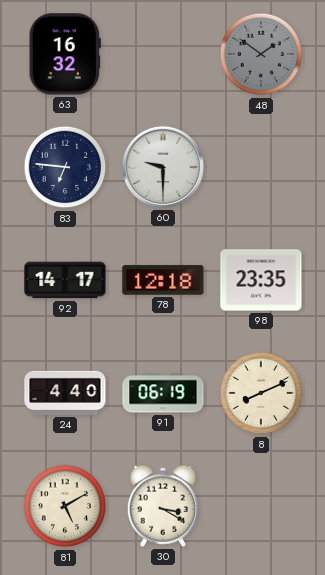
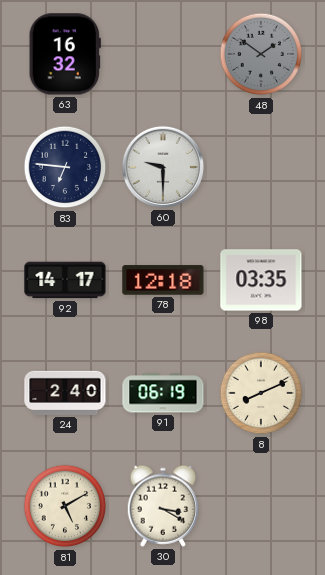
98: 23:35 -> 03:35 (261, 280)
24: 4:40 -> 2:40 (65, 393)
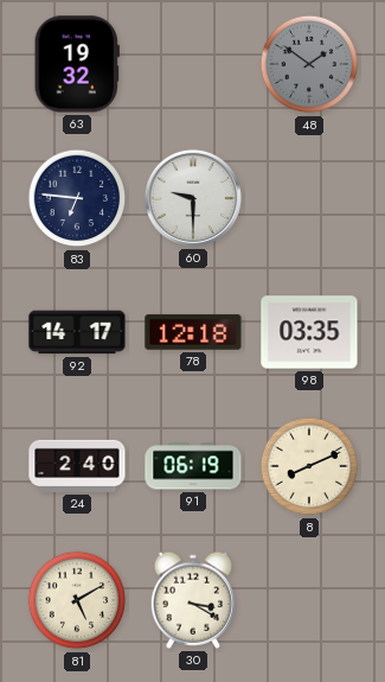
63: 16:32 -> 19:32 (77, 64)
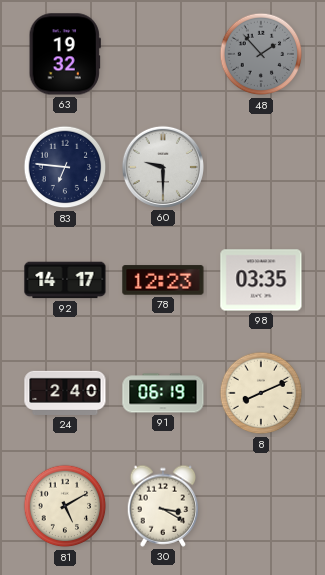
48: 1:51 -> 1:53 (261, 54)
78: 12:18 -> 12:23 (163, 280)
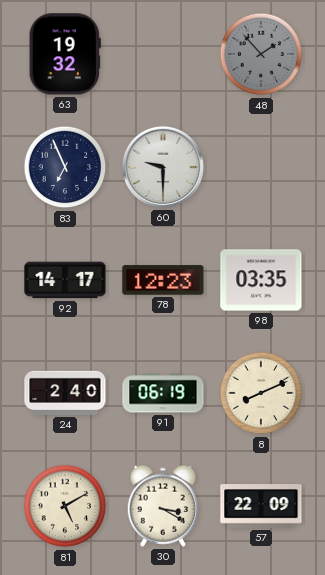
83: 6:46 -> 6:56 (65, 167)
57: none -> 22:09 (261, 506)
